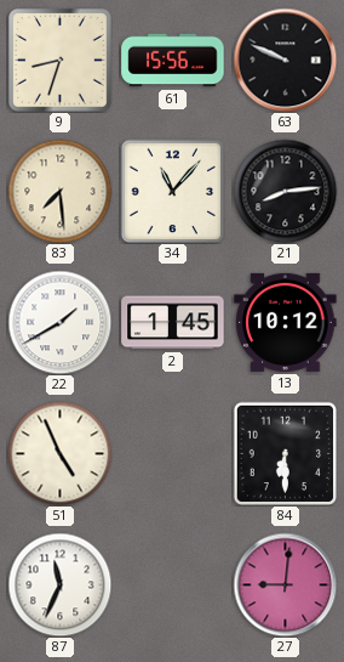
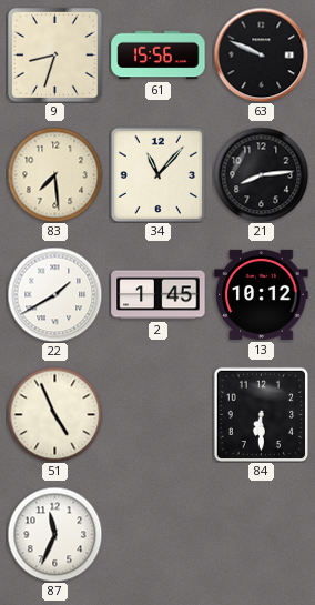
27: 9:01 -> none (285, 584)
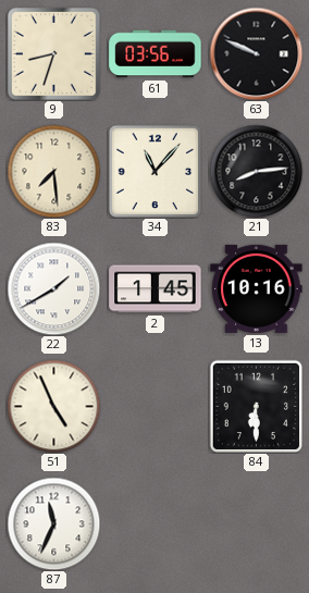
61: 15:56 -> 03:56 (156, 54)
13: 10:12 -> 10:16 (257, 288)
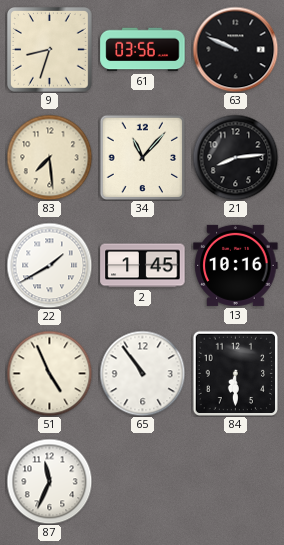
65: none -> 10:54 (142, 373)
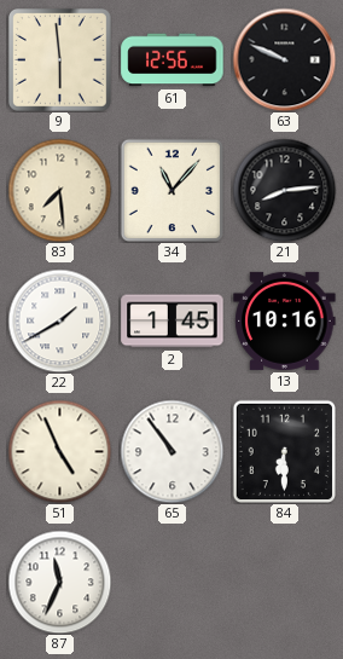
9: 8:33 -> 5:59 (60, 60)
61: 03:56 -> 12:56 (173, 60)
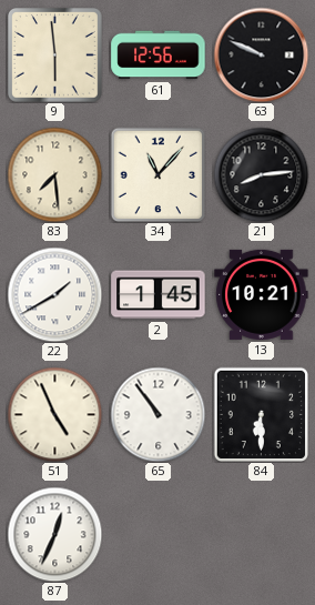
13: 10:16 -> 10:21 (262, 294)
87: 11:34 -> 12:34 (54, 534)
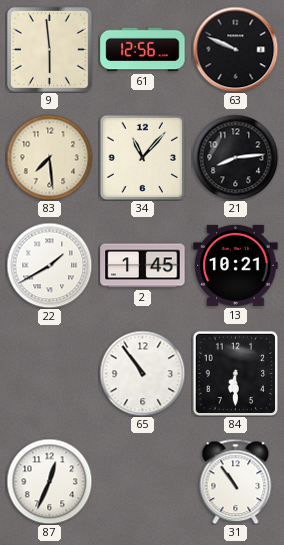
51: 4:56 -> none (54, 414)
31: none -> 10:54 (236, 481)
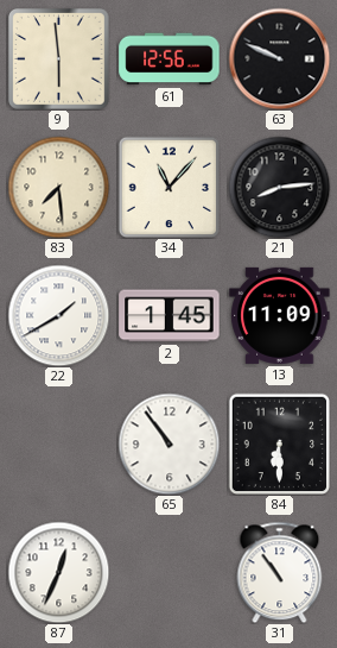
13: 10:21 -> 11:09 (280, 315)
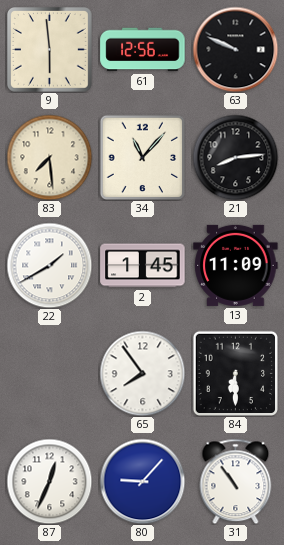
65: 10:54 -> 7:54 (142, 373)
80: none -> 9:07 (142, 481)
